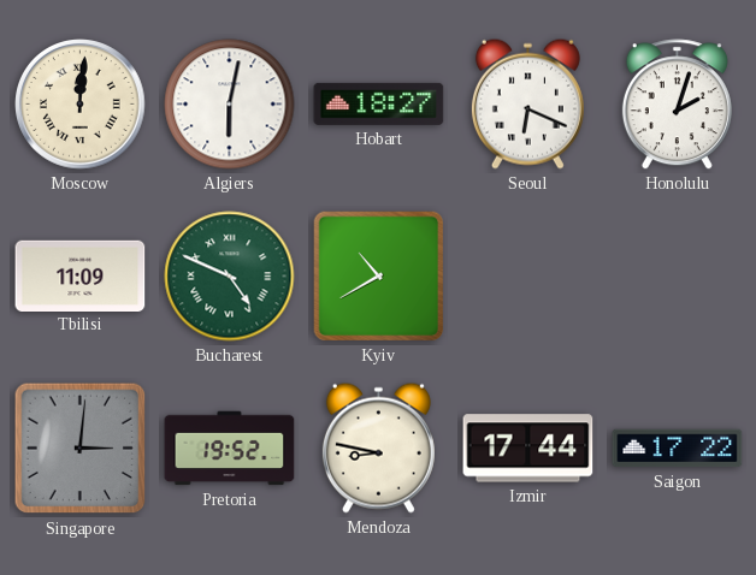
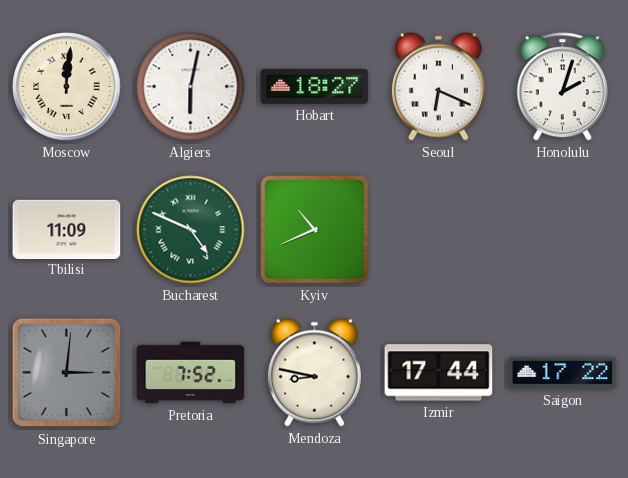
Kyiv: 10:40 -> 10:41 (315, 230)
Pretoria: 19:52 -> 7:52 (191, 373)
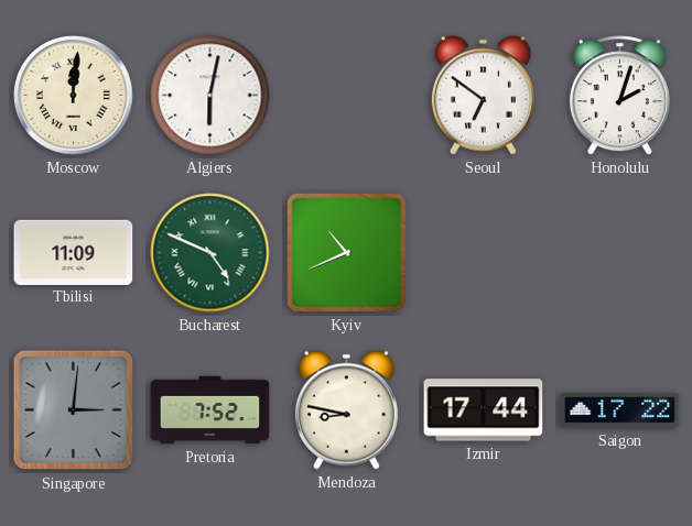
Hobart: 18:27 -> none (315, 86)
Seoul: 6:19 -> 6:51 (483, 95)
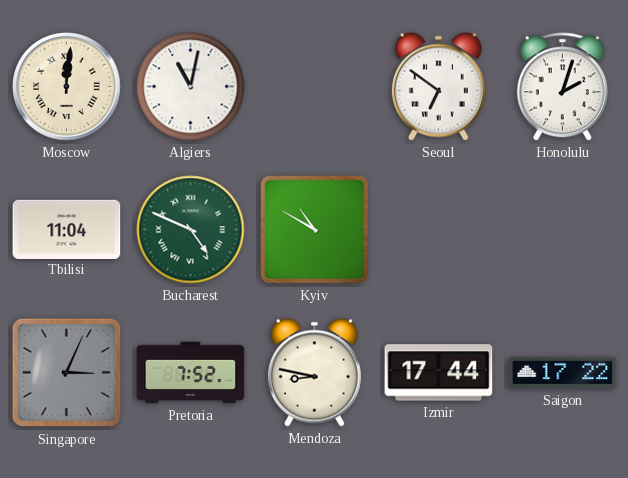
Algiers: 6:02 -> 11:02 (191, 87)
Tbilisi: 11:09 -> 11:04 (67, 229)
Kyiv: 10:41 -> 10:50 (315, 230)
Singapore: 3:01 -> 3:04 (67, 373)
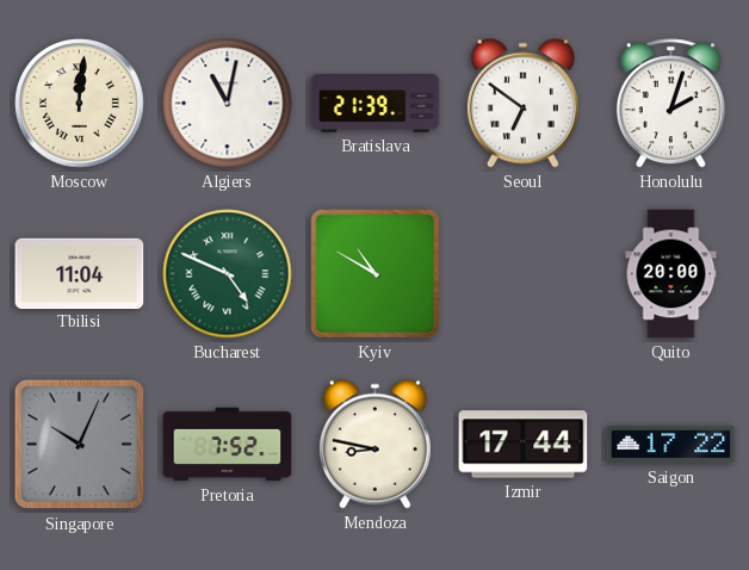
Bratislava: none -> 21:39 (376, 104)
Quito: none -> 20:00 (671, 274)
Singapore: 3:04 -> 10:04 (80, 445)
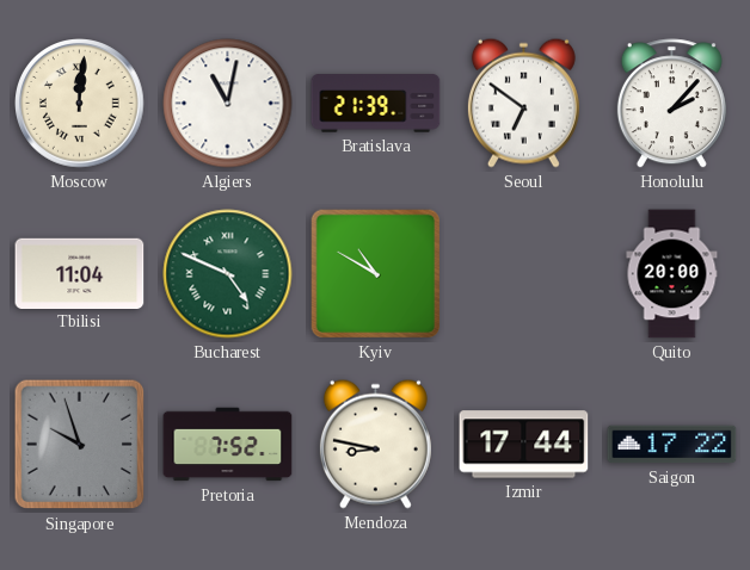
Honolulu: 2:03 -> 2:07 (671, 104)
Singapore: 10:04 -> 9:57 (80, 445)
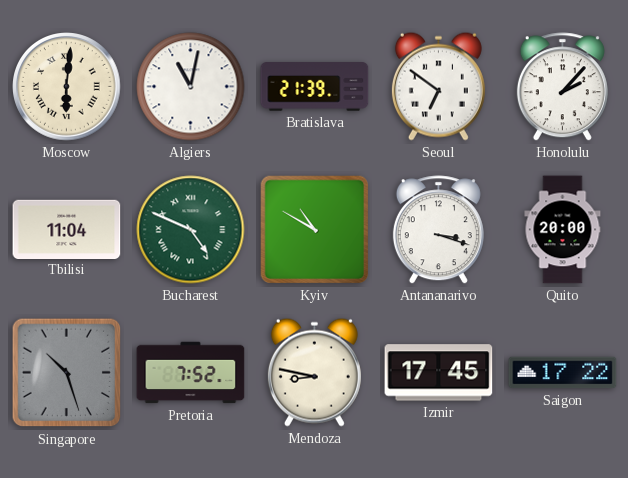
Moscow: 12:01 -> 6:01 (67, 87)
Antananarivo: none -> 3:18 (438, 230)
Singapore: 9:57 -> 10:27 (67, 373)
Izmir: 17:44 -> 17:45 (439, 373)
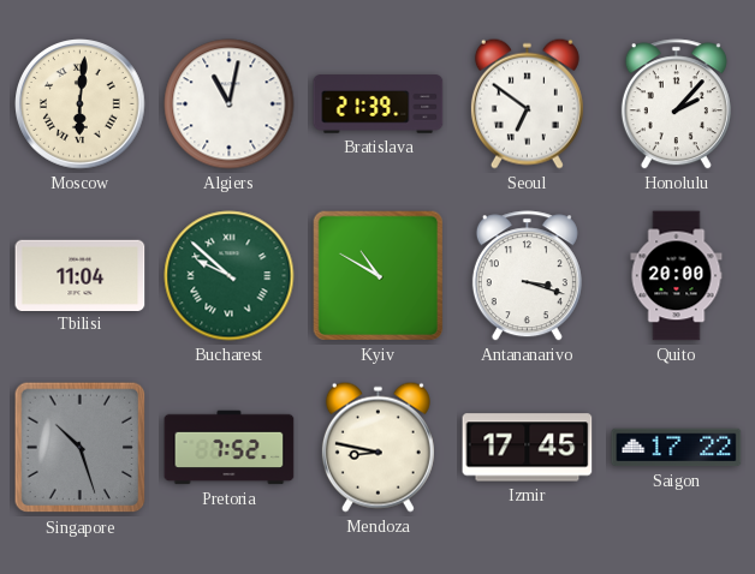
Bucharest: 4:49 -> 9:52 (230, 276)
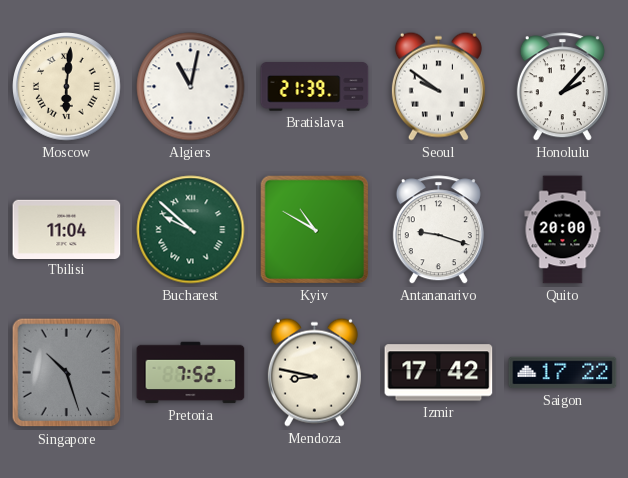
Seoul: 6:51 -> 9:51 (438, 86)
Antananarivo: 3:18 -> 9:18 (438, 230)
Izmir: 17:45 -> 17:42 (439, 373)
